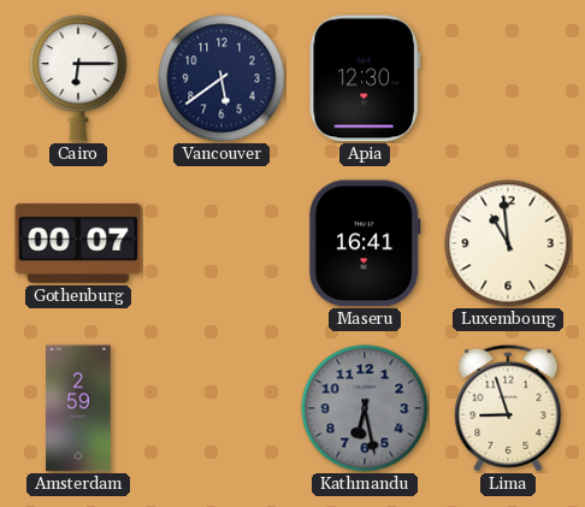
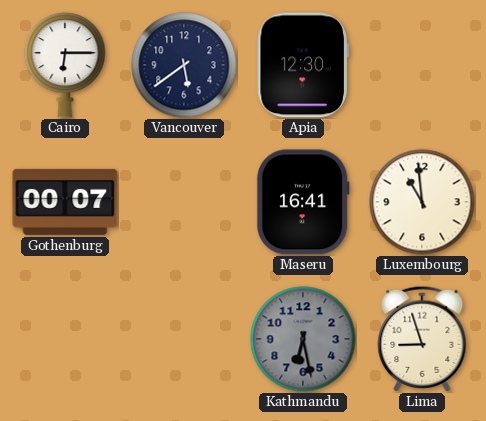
Amsterdam: 2:59 -> none (78, 408)
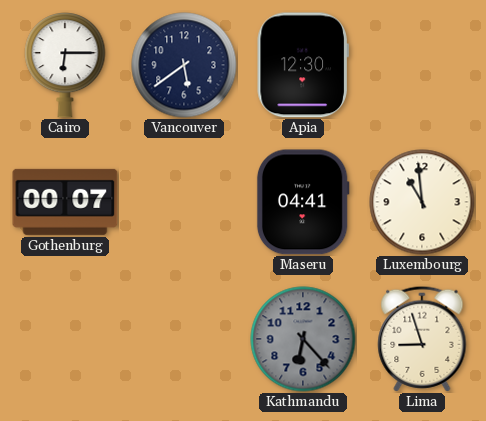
Maseru: 16:41 -> 04:41 (303, 202)
Kathmandu: 6:28 -> 6:23 (303, 339)
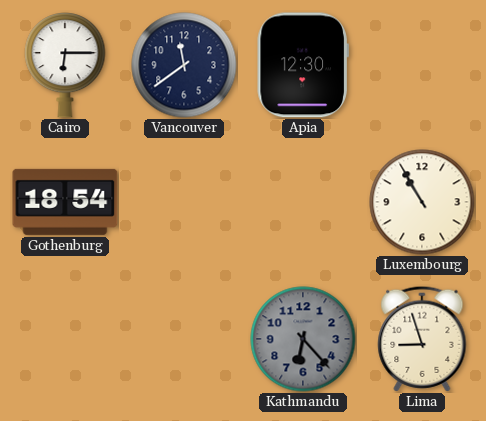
Vancouver: 5:39 -> 11:39 (184, 65)
Gothenburg: 00:07 -> 18:54 (65, 202)
Maseru: 04:41 -> none (303, 202)
Luxembourg: 10:59 -> 10:55 (422, 202)
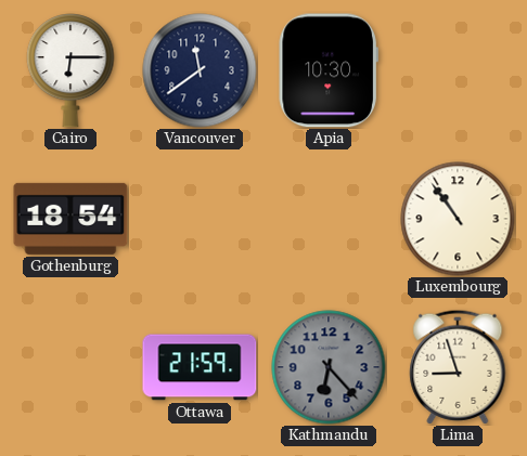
Apia: 12:30 -> 10:30 (329, 70)
Luxembourg: 10:55 -> 10:54 (458, 219)
Ottawa: none -> 21:59 (200, 367)
